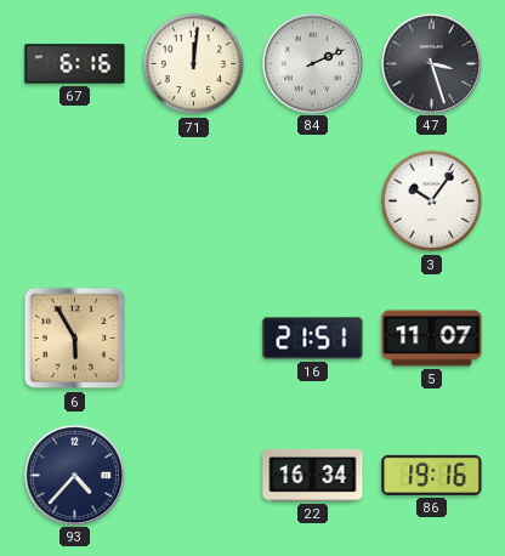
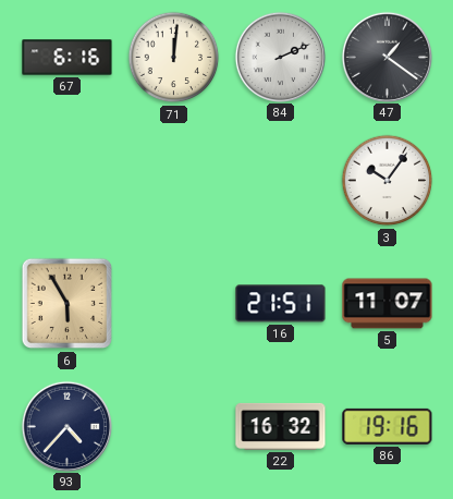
47: 3:27 -> 1:21 (387, 57)
22: 16:34 -> 16:32 (281, 426)
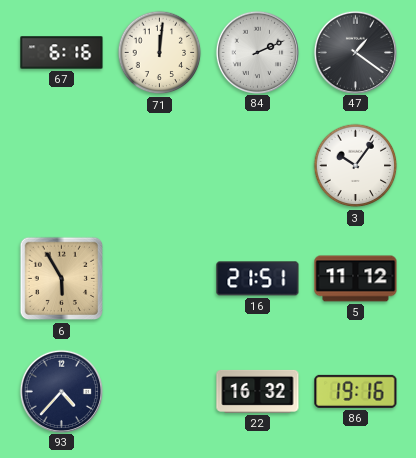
5: 11:07 -> 11:12 (356, 279)
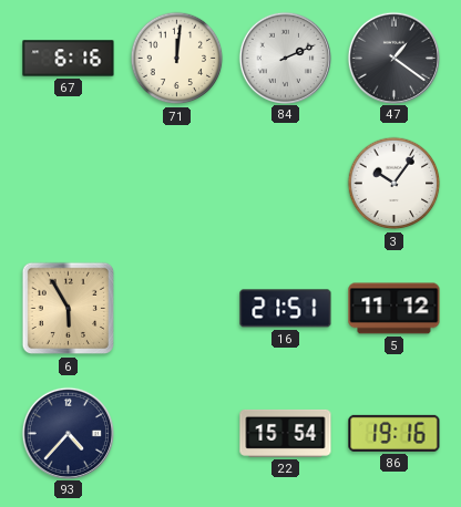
22: 16:32 -> 15:54 (286, 433)
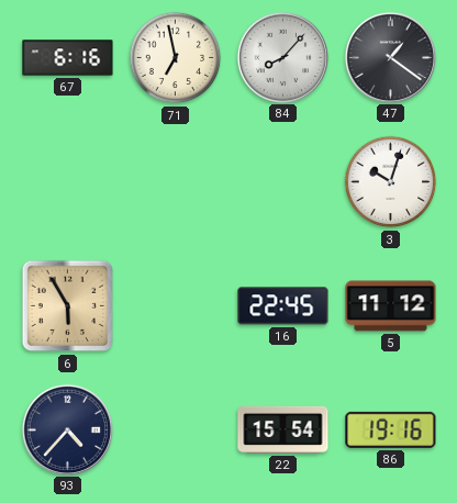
71: 12:01 -> 6:58 (176, 58)
84: 2:11 -> 8:07 (282, 57)
3: 10:06 -> 10:03 (391, 182)
16: 21:51 -> 22:45 (283, 306)
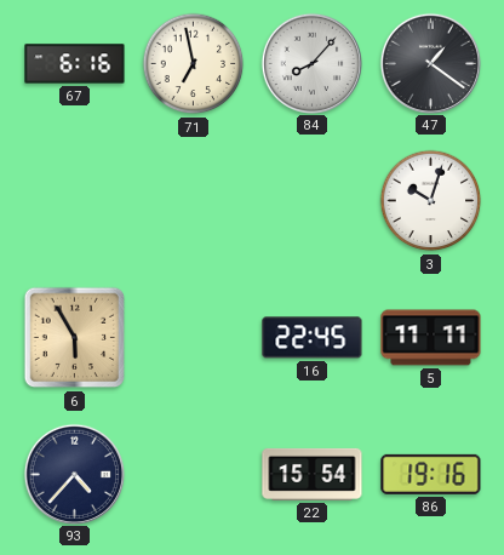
5: 11:12 -> 11:11 (431, 338)
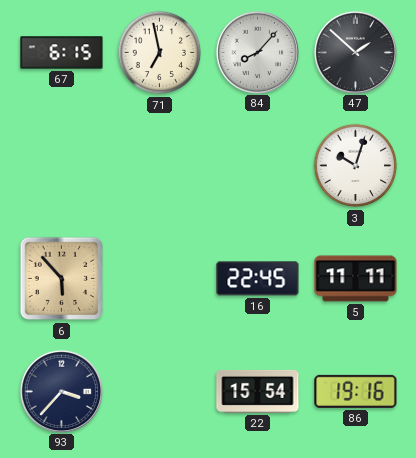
67: 6:16 -> 6:15 (62, 53)
47: 1:21 -> 1:52 (355, 52)
6: 5:55 -> 5:53 (62, 279)
93: 4:37 -> 3:37 (61, 391)
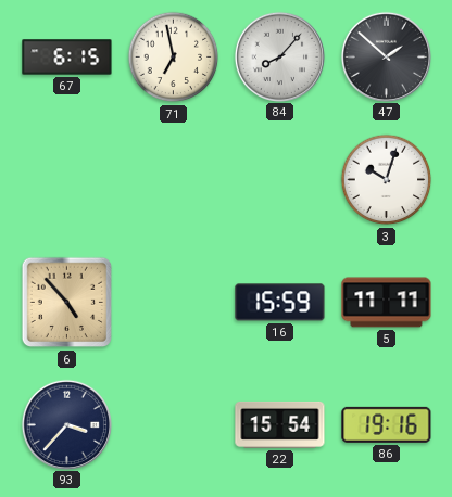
6: 5:53 -> 4:53 (67, 303)
16: 22:45 -> 15:59 (280, 303)
